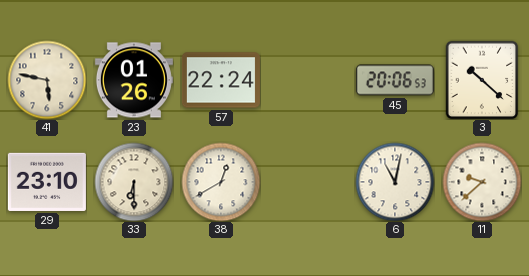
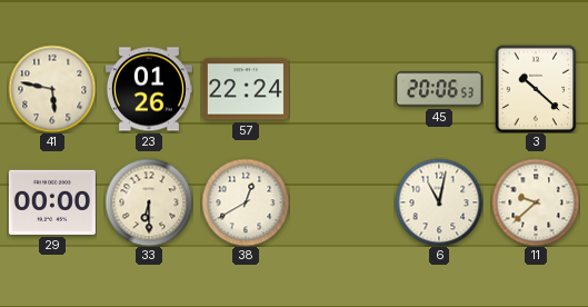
29: 23:10 -> 00:00 (52, 202)
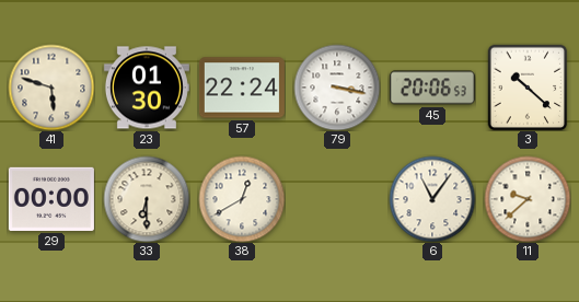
41: 5:47 -> 5:48 (51, 88)
23: 01:26 -> 01:30 (147, 88)
79: none -> 3:17 (337, 88)
6: 11:02 -> 11:06 (432, 199)
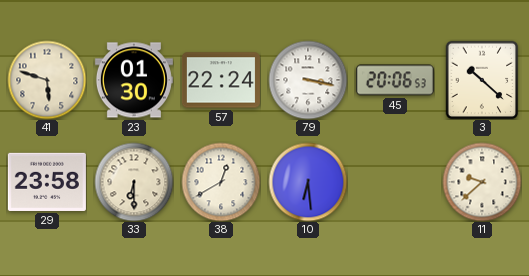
29: 00:00 -> 23:58 (47, 182)
10: none -> 6:29 (308, 182)
6: 11:06 -> none (432, 199)
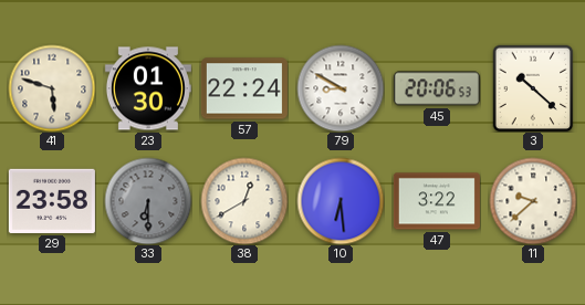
79: 3:17 -> 8:50 (341, 88)
33 dial: cream -> grey (148, 201)
47: none -> 3:22 (437, 201)
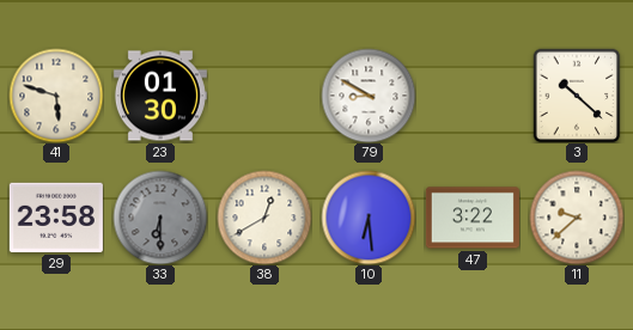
57: 22:24 -> none (244, 88)
45: 20:06 -> none (437, 88)
